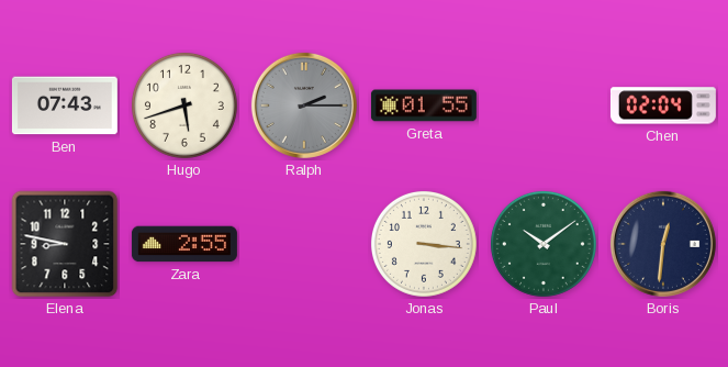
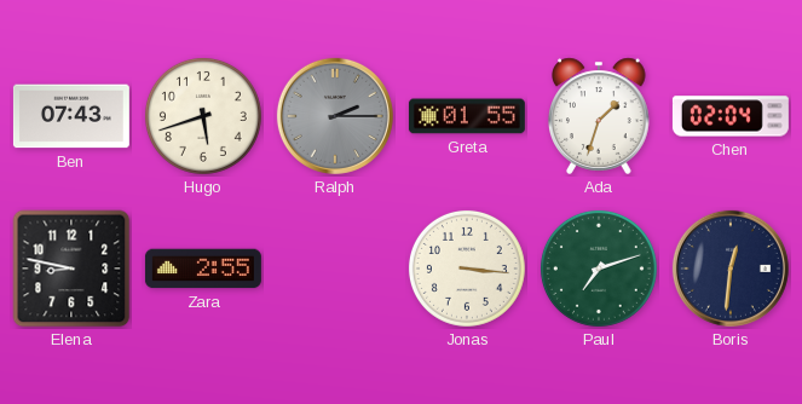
Ada: none -> 1:33 (600, 116)
Paul: 10:09 -> 7:12 (599, 269)
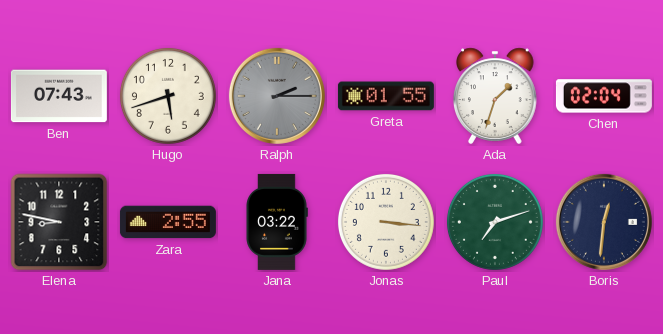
Jana: none -> 03:22 (277, 222)
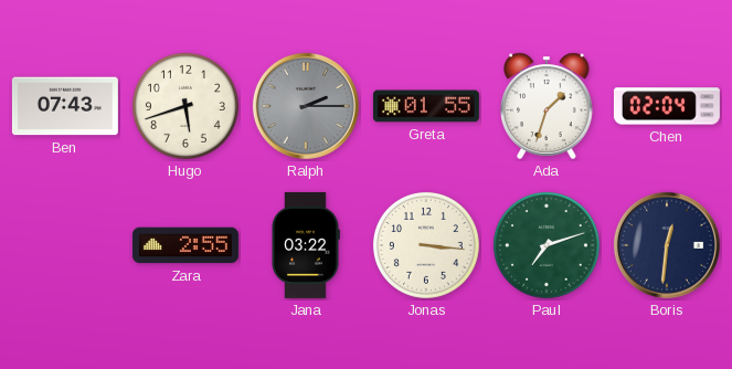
Elena: 8:47 -> none (59, 222)
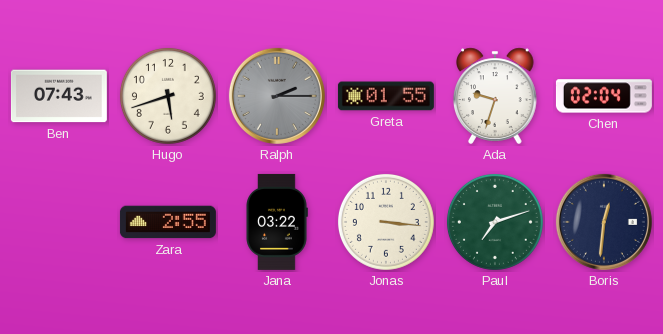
Ada: 1:33 -> 9:33 (496, 96)
